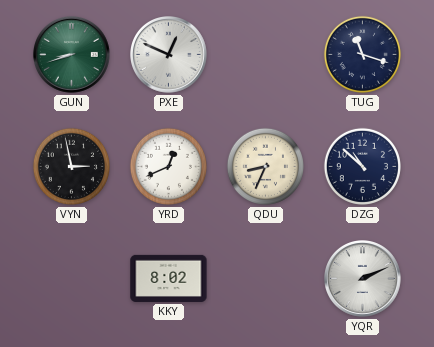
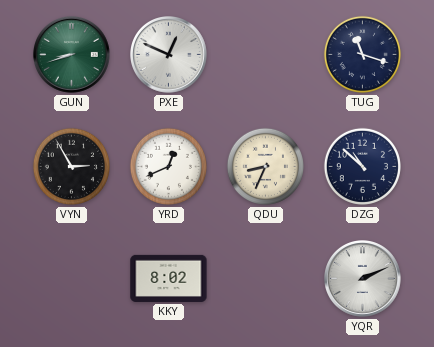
VYN: 2:58 -> 2:55 (71, 166)
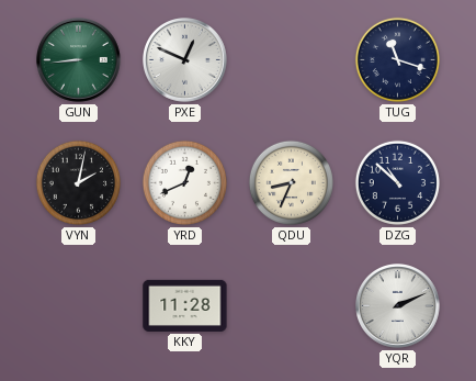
GUN: 8:42 -> 8:44 (79, 60)
VYN: 2:55 -> 2:02 (78, 182)
KKY: 8:02 -> 11:28 (185, 305)
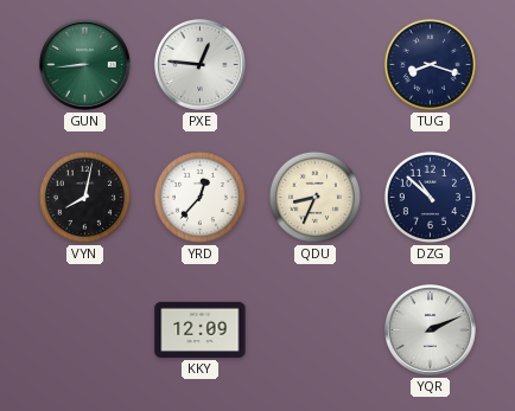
PXE: 12:49 -> 12:46 (201, 65)
TUG: 11:18 -> 8:18 (430, 64)
VYN: 2:02 -> 8:02 (84, 197)
YRD: 12:41 -> 12:37 (199, 197)
KKY: 11:28 -> 12:09 (201, 329)
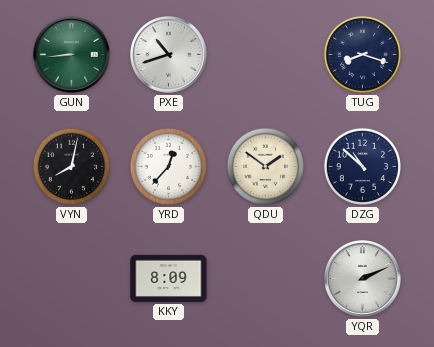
PXE: 12:46 -> 10:42 (169, 55)
QDU: 8:34 -> 1:51 (265, 166)
KKY: 12:09 -> 8:09 (169, 278)
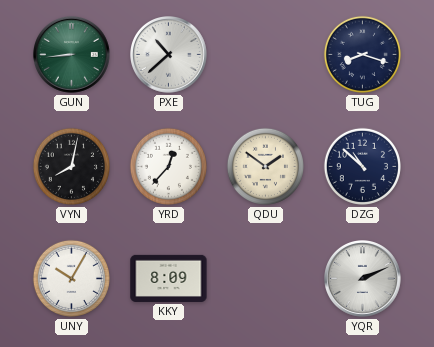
PXE: 10:42 -> 10:38 (169, 55)
UNY: none -> 10:05 (71, 278)
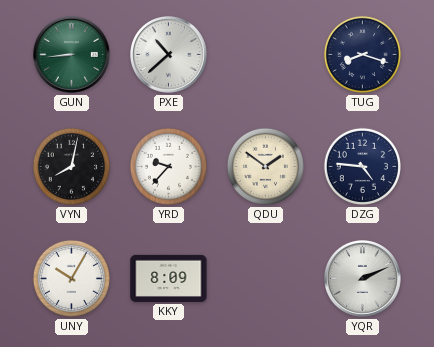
YRD: 12:37 -> 9:37 (168, 166)
DZG: 10:52 -> 4:46 (362, 166)
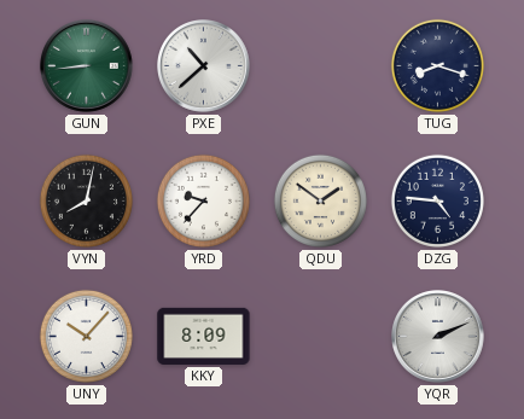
UNY: 10:05 -> 10:07 (86, 336)
